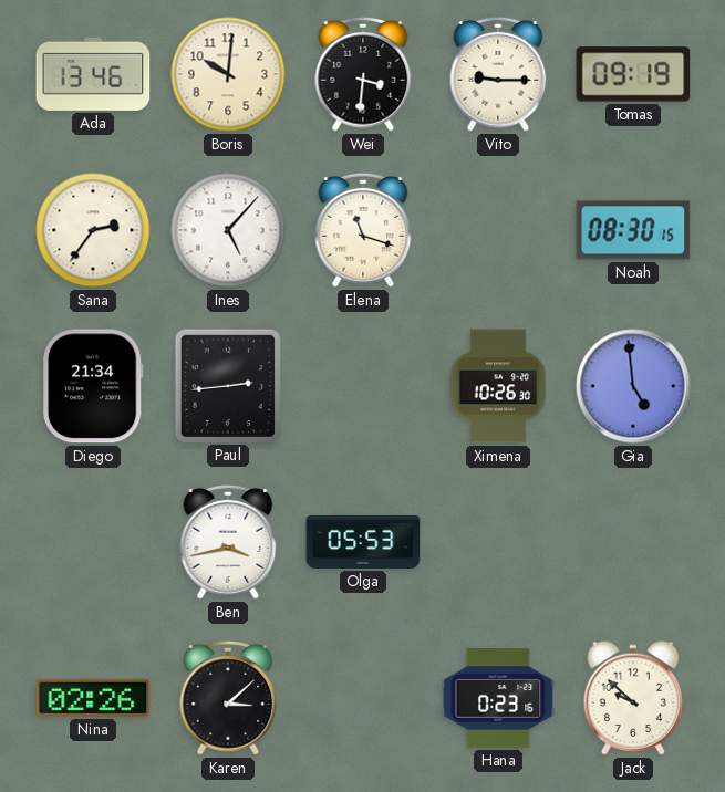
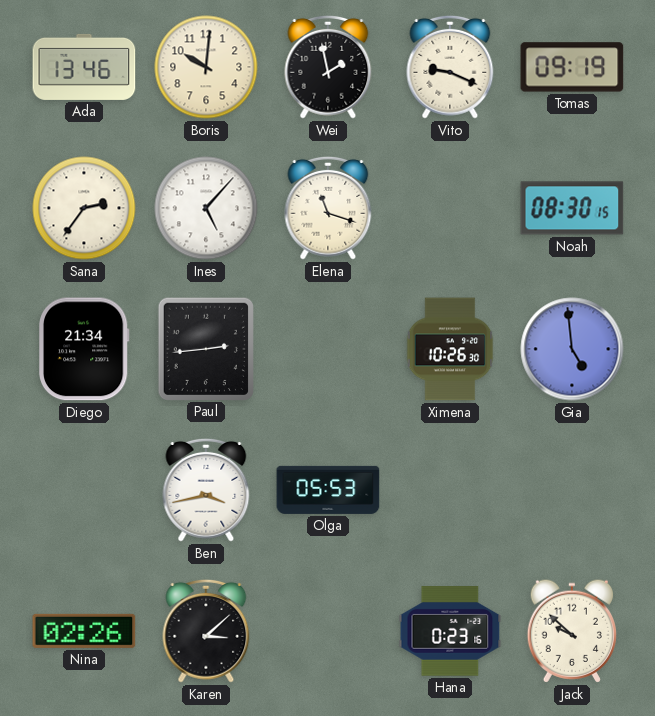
Wei: 3:31 -> 1:58 (328, 67)
Vito: 9:15 -> 9:19 (450, 67)
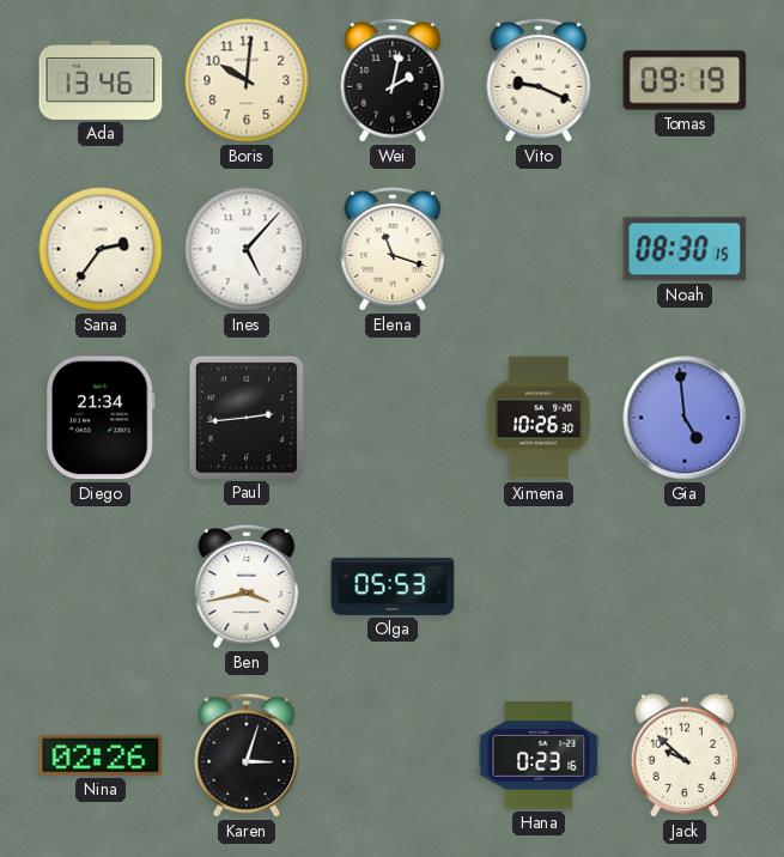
Wei: 1:58 -> 2:02 (393, 80)
Karen: 3:08 -> 3:03 (247, 755)
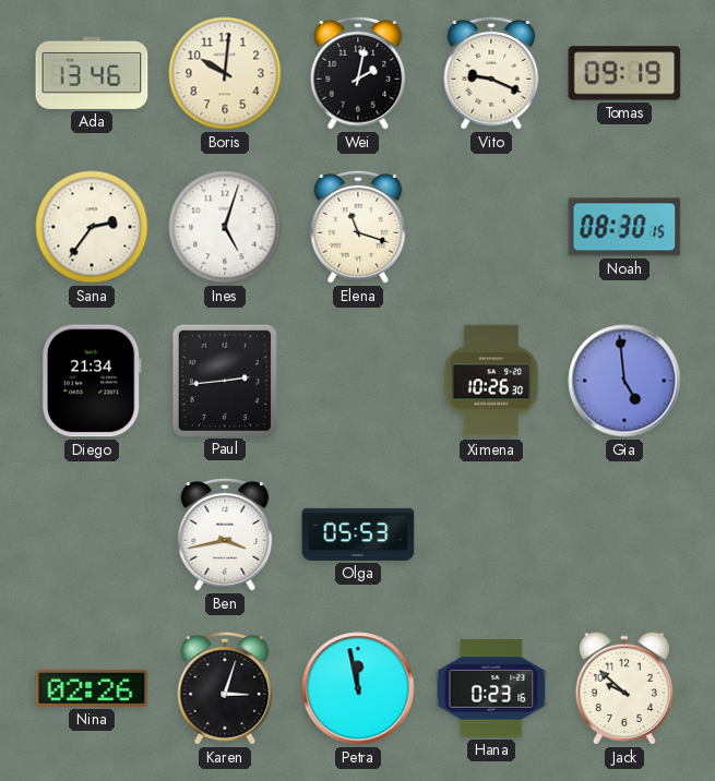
Ines: 5:07 -> 5:03 (225, 227)
Petra: none -> 11:58 (358, 688)
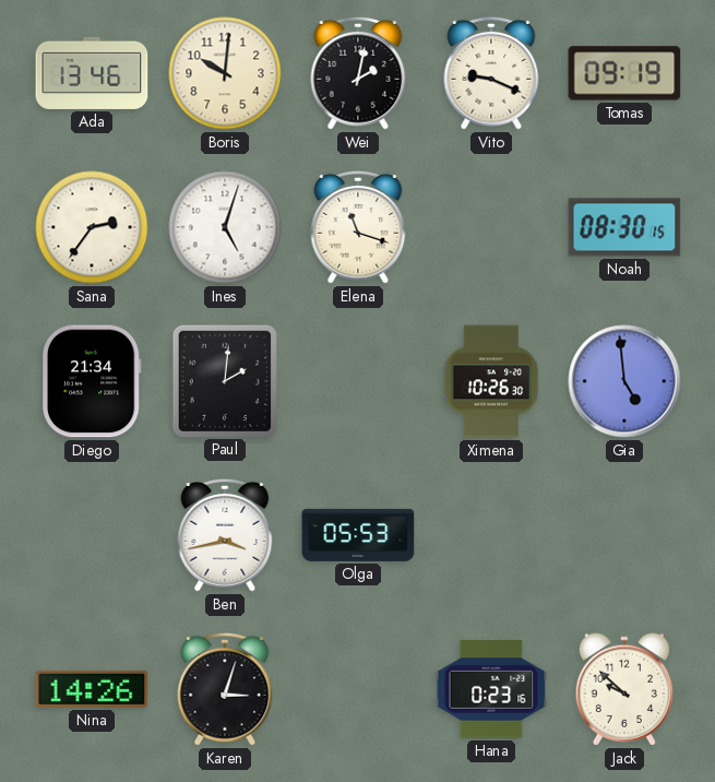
Paul: 2:44 -> 2:01 (224, 380)
Nina: 02:26 -> 14:26 (92, 689)
Petra: 11:58 -> none (358, 688)
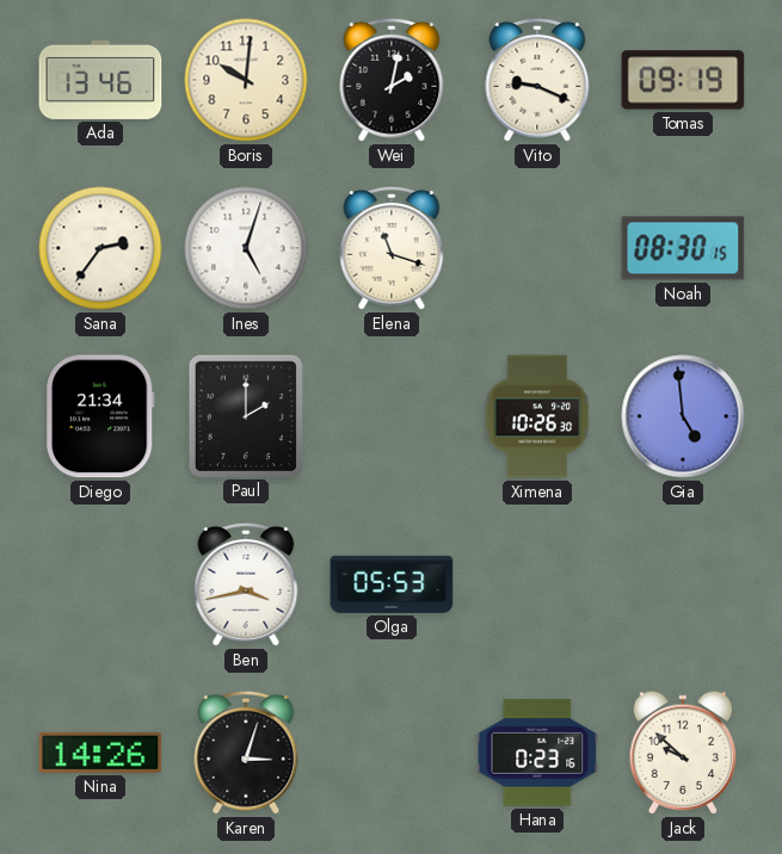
Paul: 2:01 -> 2:00 (245, 415)
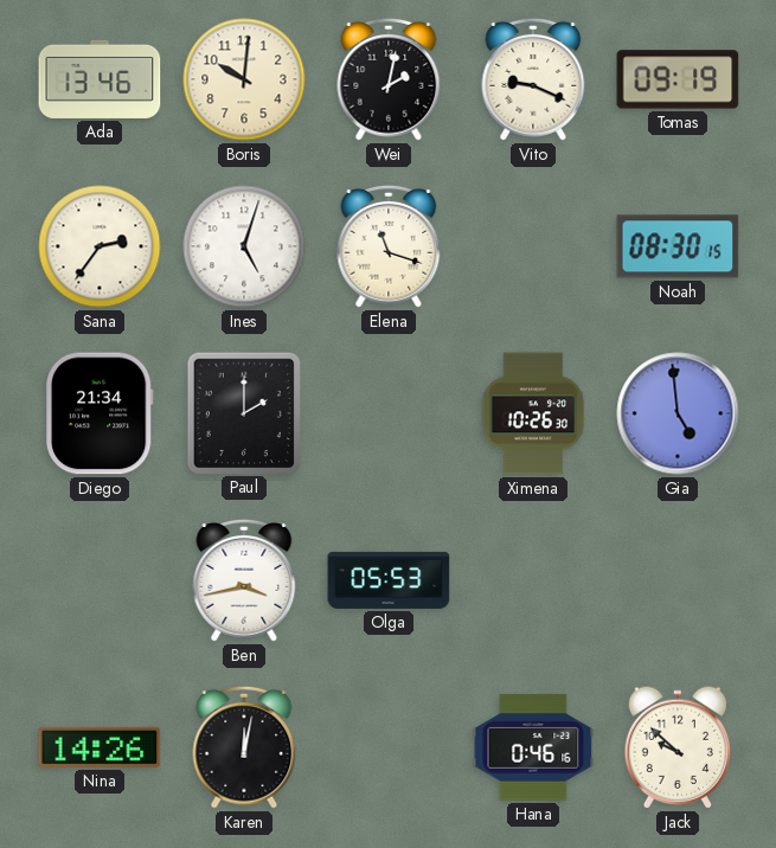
Karen: 3:03 -> 12:02 (244, 747)
Hana: 0:23 -> 0:46 (533, 747)
